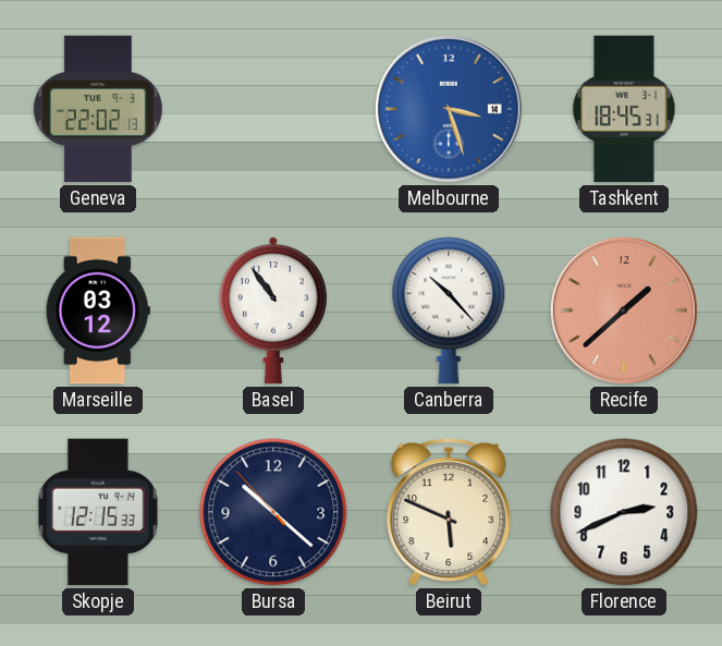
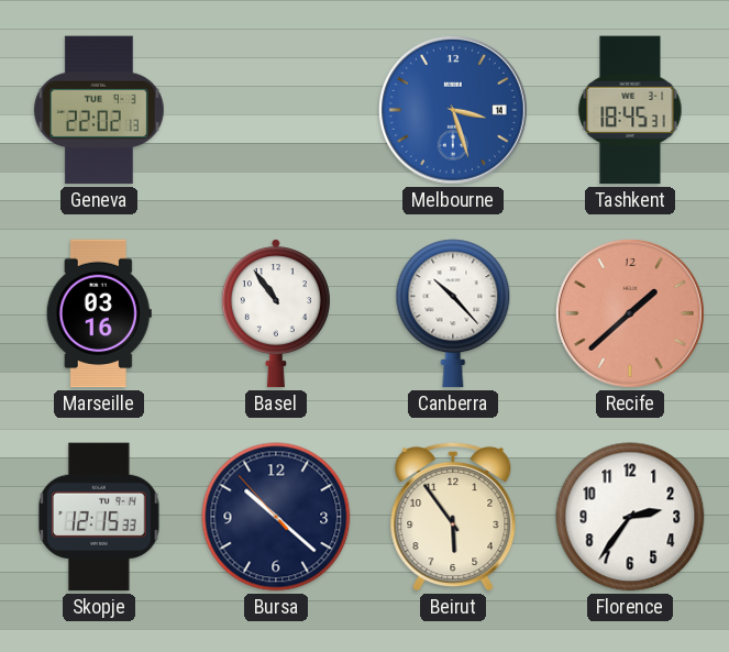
Marseille: 03:12 -> 03:16 (99, 313)
Beirut: 5:49 -> 5:54 (453, 517)
Florence: 2:41 -> 2:36 (630, 517)
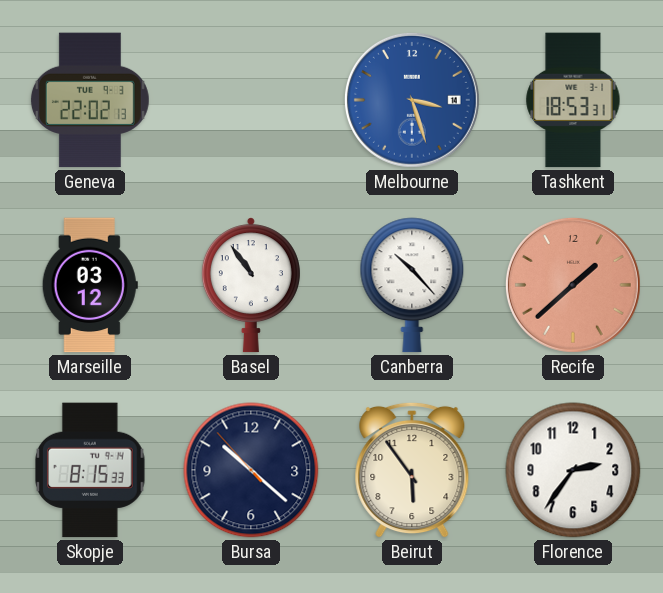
Tashkent: 18:45 -> 18:53 (573, 100)
Marseille: 03:16 -> 03:12 (90, 285)
Skopje: 12:15 -> 8:15 (90, 470)
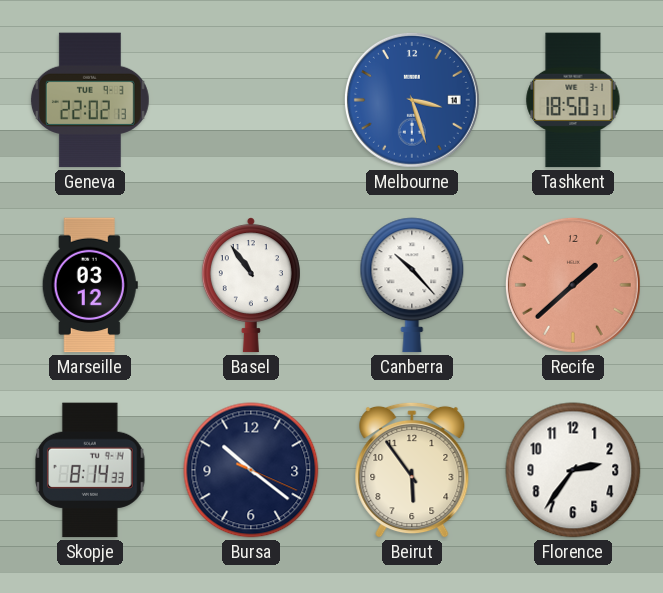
Tashkent: 18:53 -> 18:50 (573, 100)
Skopje: 8:15 -> 8:14 (90, 470)
Bursa: 10:21:53 -> 10:21:19 (251, 470)
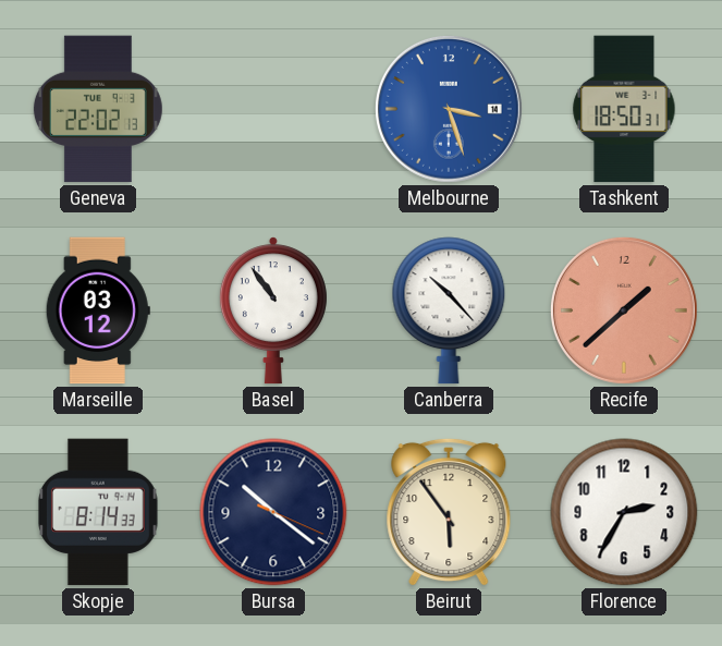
Florence: 2:36 -> 2:35 (624, 512)
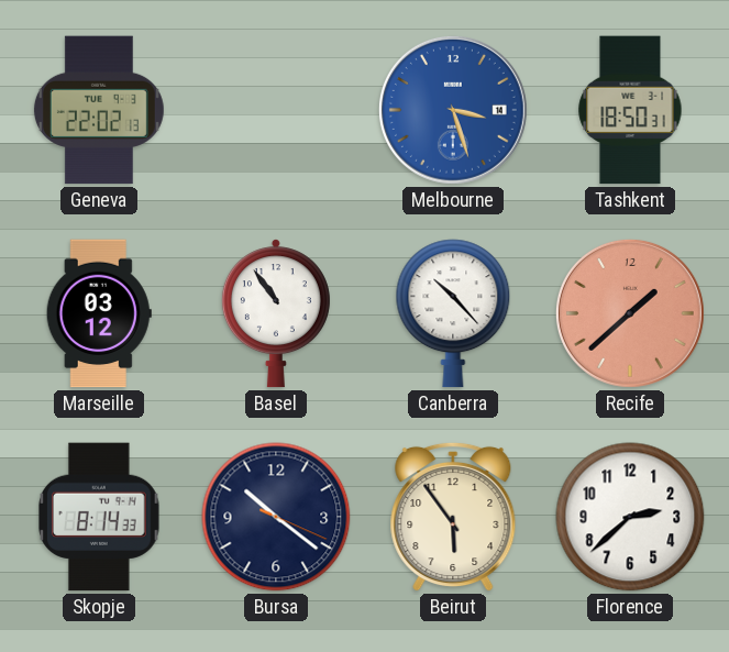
Florence: 2:35 -> 2:38 (630, 517)
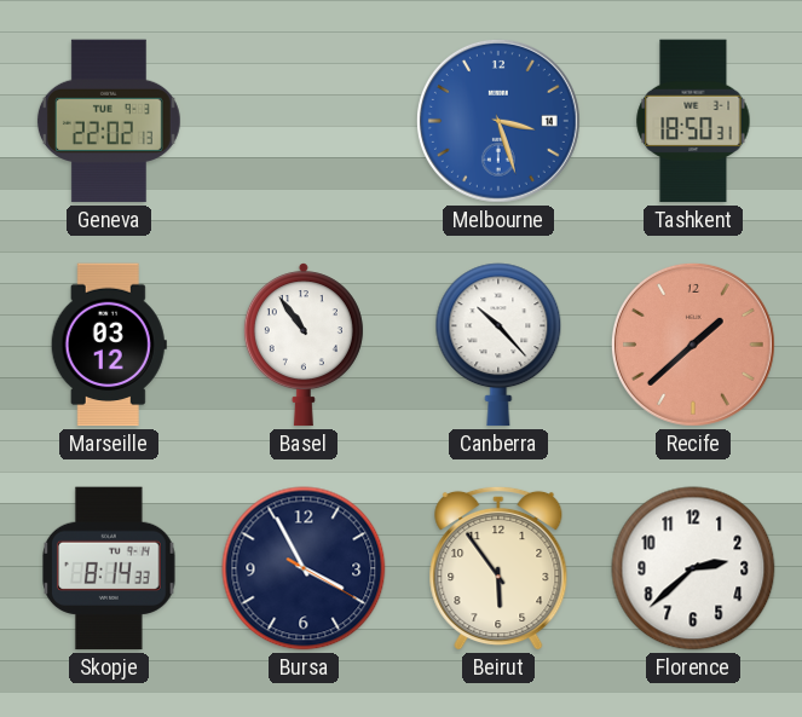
Bursa: 10:21 -> 3:55 (304, 568)
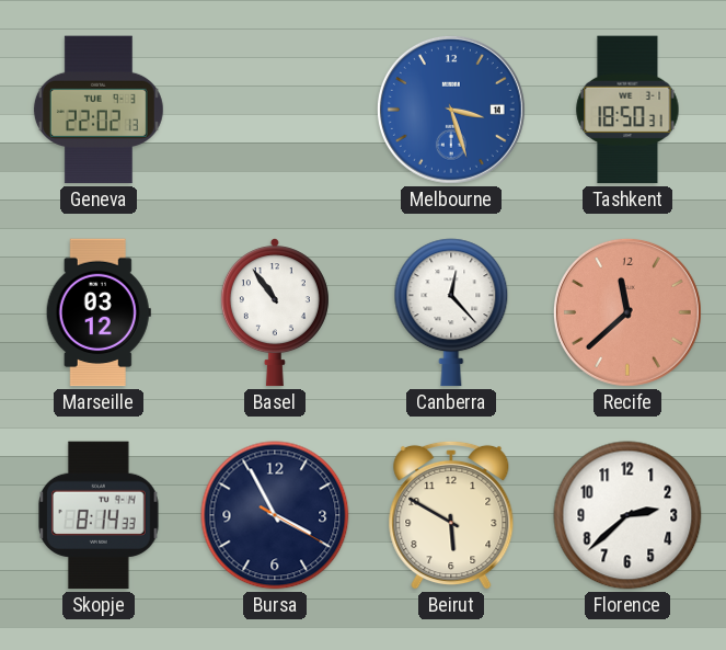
Canberra: 10:23 -> 12:23 (451, 312)
Recife: 1:38 -> 11:38 (627, 312)
Beirut: 5:54 -> 5:50 (451, 515)
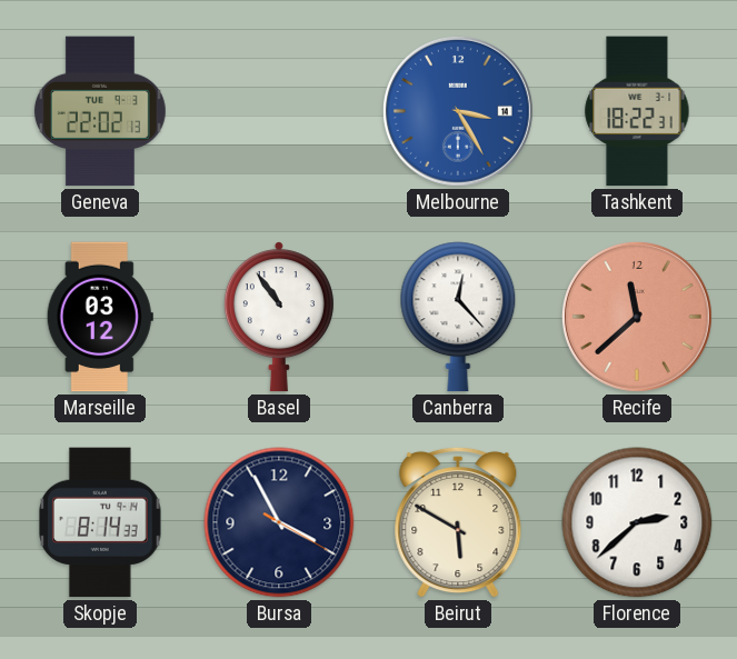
Melbourne: 3:27 -> 3:25 (458, 111)
Tashkent: 18:50 -> 18:22 (637, 111)
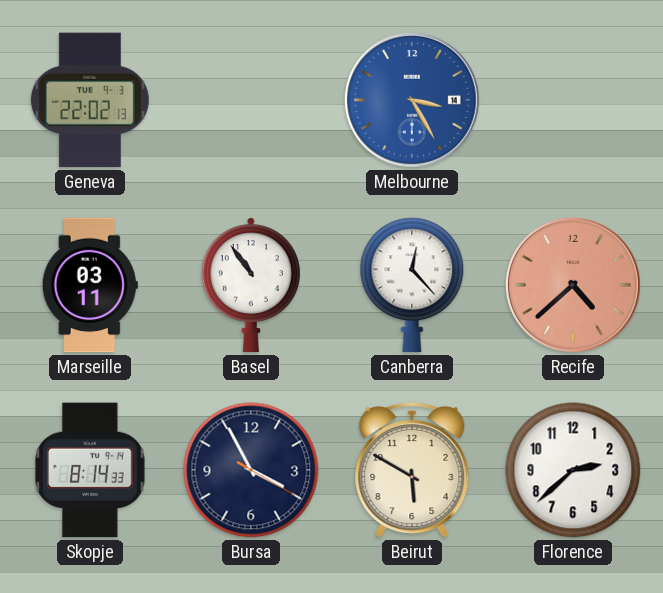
Tashkent: 18:22 -> none (637, 111)
Marseille: 03:12 -> 03:11 (90, 285)
Recife: 11:38 -> 4:38 (573, 285)
